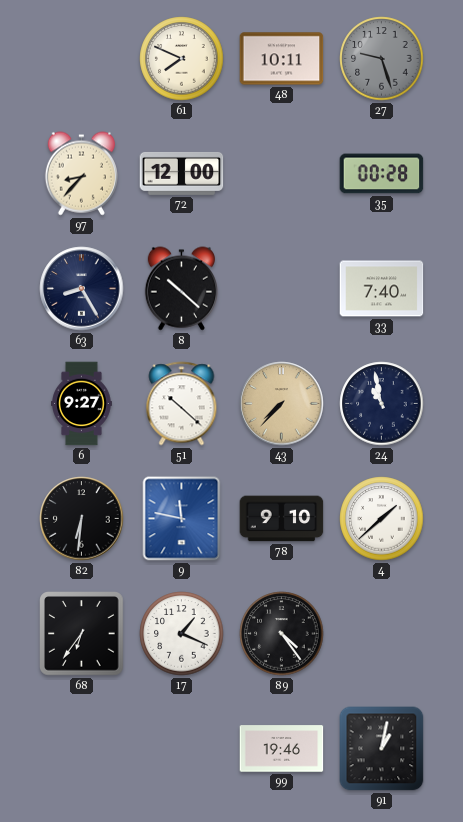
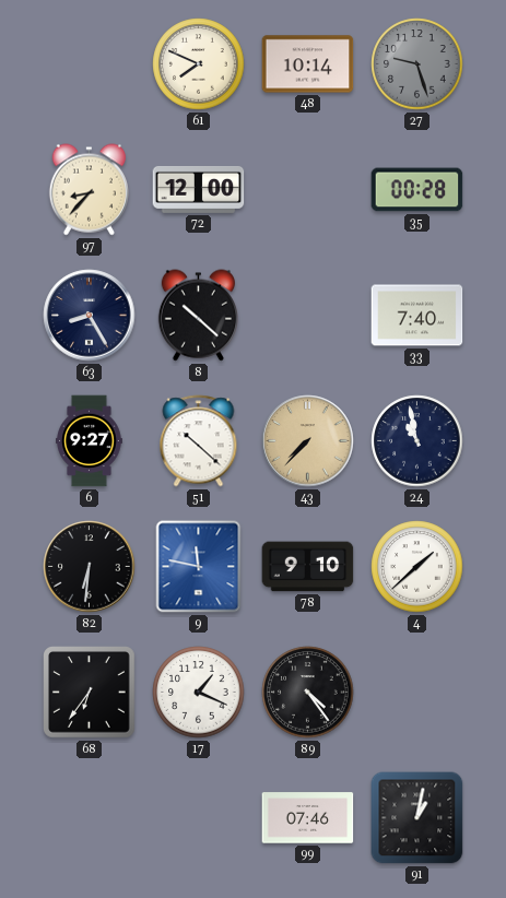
48: 10:11 -> 10:14 (308, 64)
99: 19:46 -> 07:46 (308, 818)
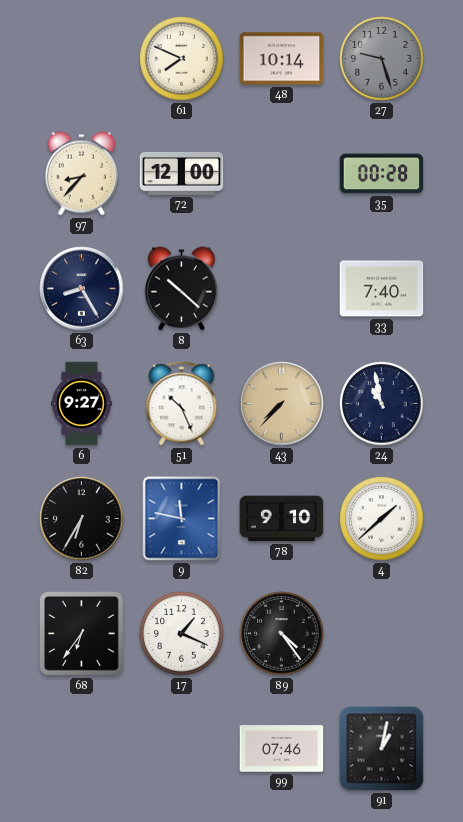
51: 10:22 -> 10:26 (182, 404)
82: 6:31 -> 6:35 (82, 519)
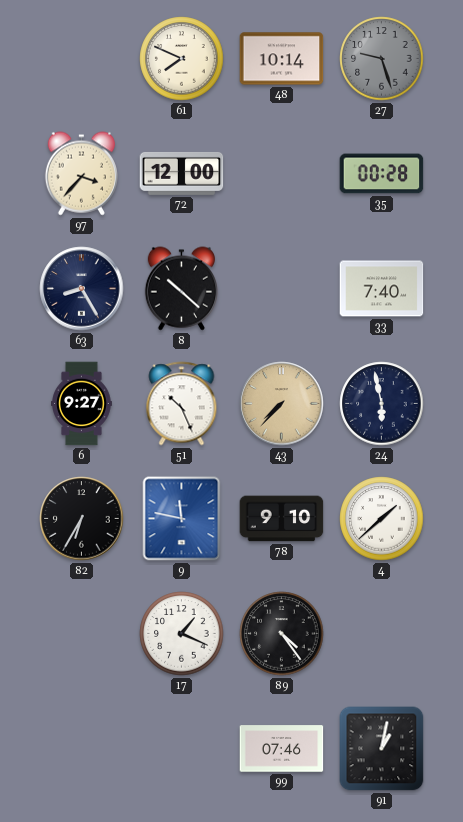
97: 8:37 -> 3:37 (81, 174)
24: 10:58 -> 5:58 (382, 404)
68: 6:36 -> none (82, 634)
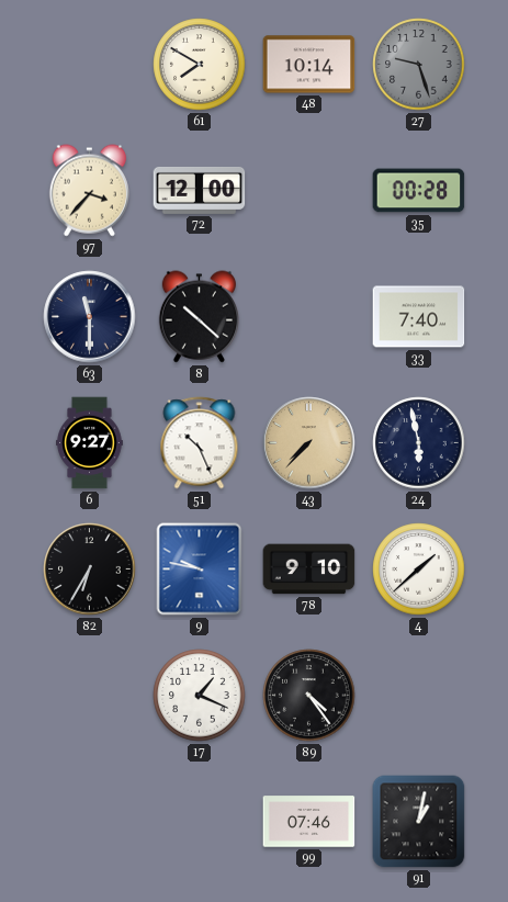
61: 7:49 -> 7:50 (200, 65)
63: 8:25 -> 11:30 (90, 317)
9: 11:47 -> 9:47 (200, 570)
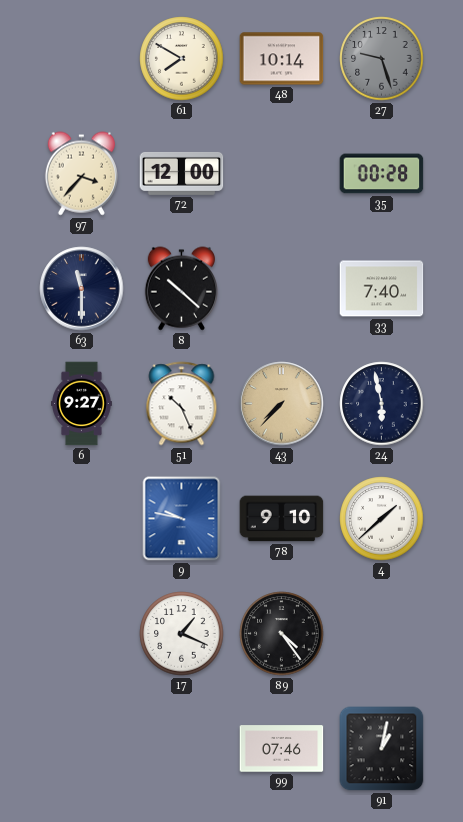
82: 6:35 -> none (90, 570)
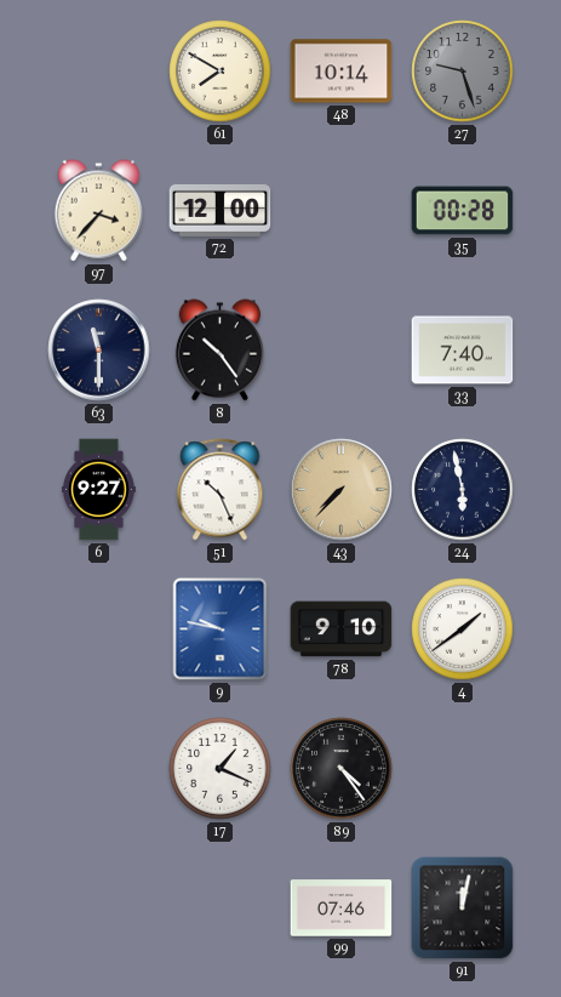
8: 10:22 -> 10:24 (219, 351)
4: 1:38 -> 1:39 (463, 629)
91: 1:02 -> 12:02 (463, 908)
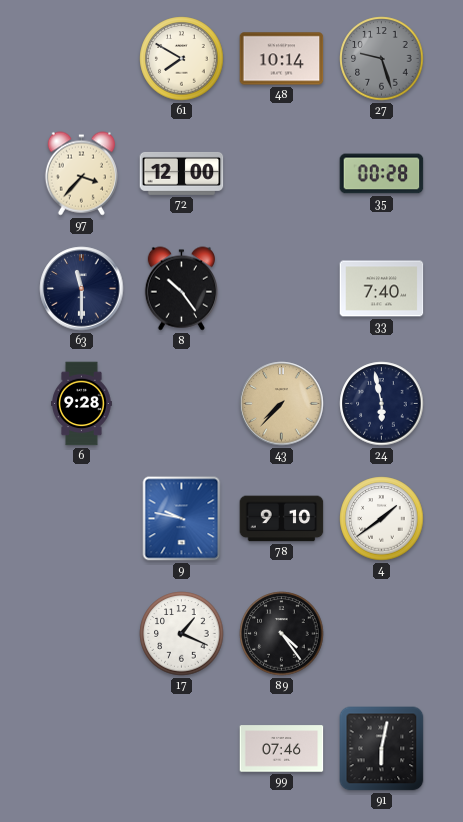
6: 9:27 -> 9:28 (82, 404)
51: 10:26 -> none (221, 490)
91: 12:02 -> 6:02 (382, 749)
